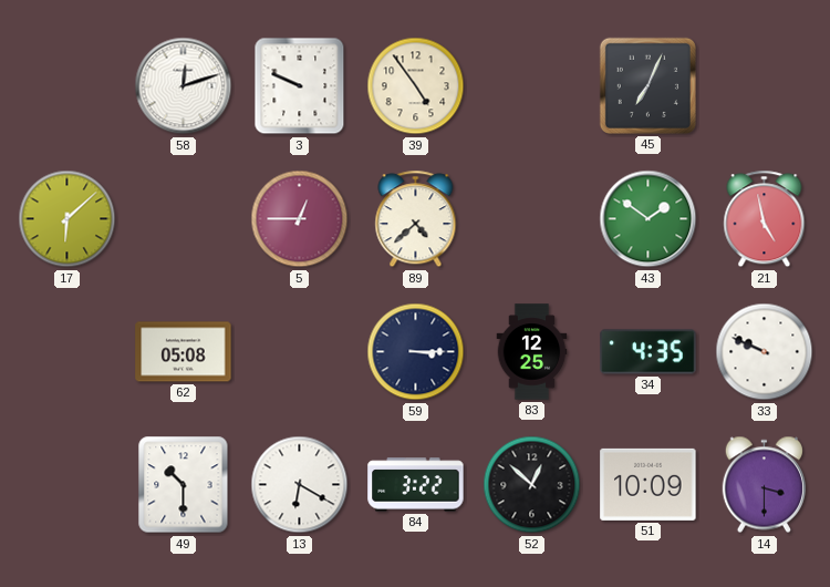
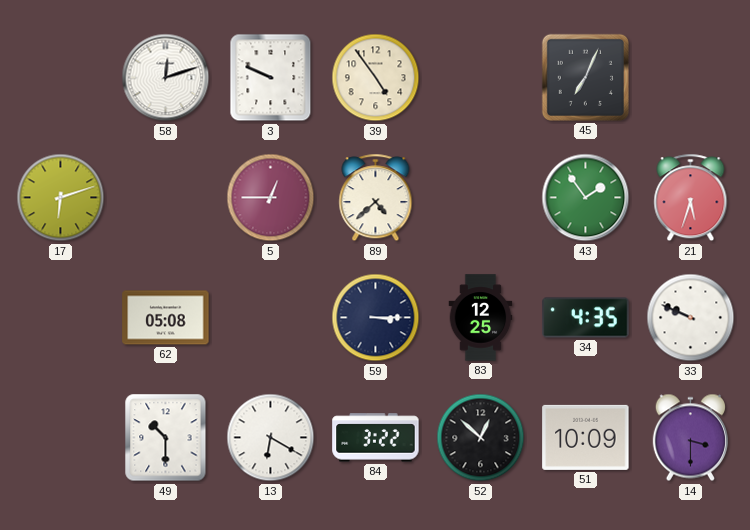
17: 6:08 -> 6:12 (61, 198)
43: 1:51 -> 1:54 (586, 198)
21: 4:58 -> 5:33 (691, 198)
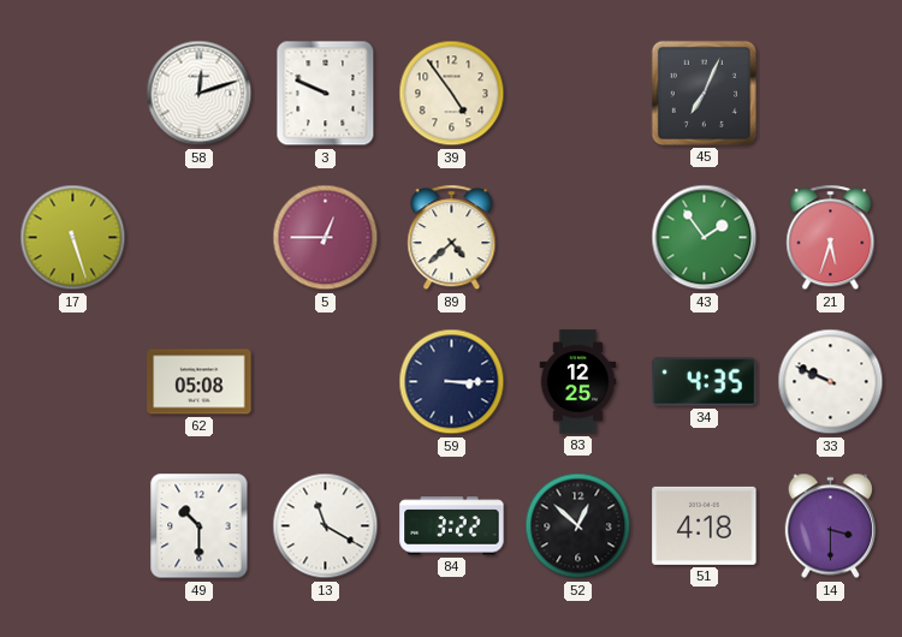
17: 6:12 -> 5:27 (73, 238)
13: 6:20 -> 11:20 (326, 526)
51: 10:09 -> 4:18 (705, 525)
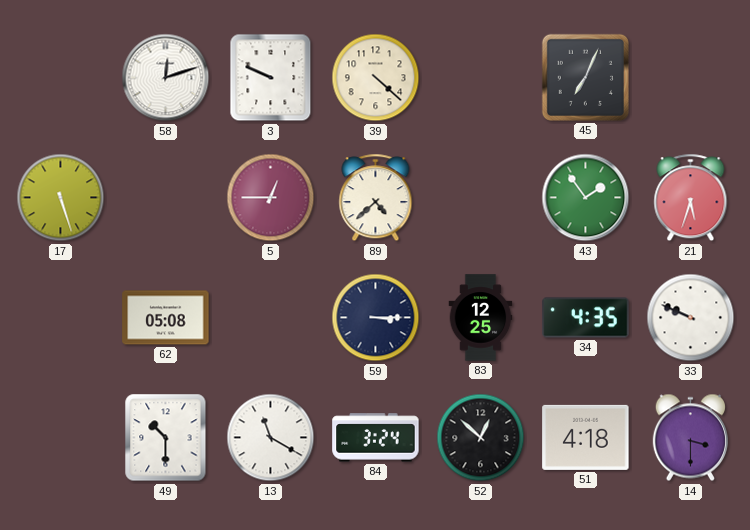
39: 4:54 -> 4:22 (376, 78)
84: 3:22 -> 3:24 (376, 438)
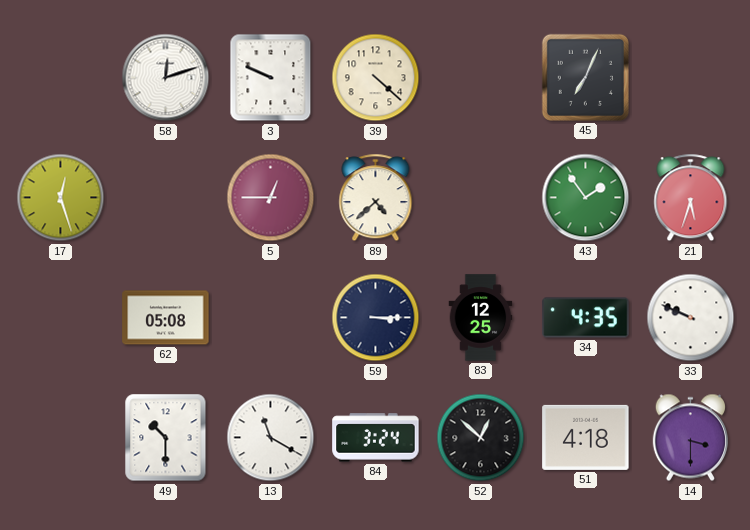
17: 5:27 -> 12:27 (61, 198)
